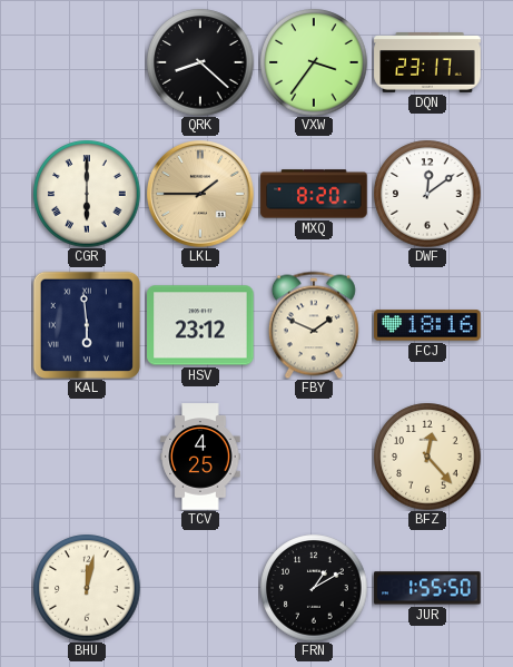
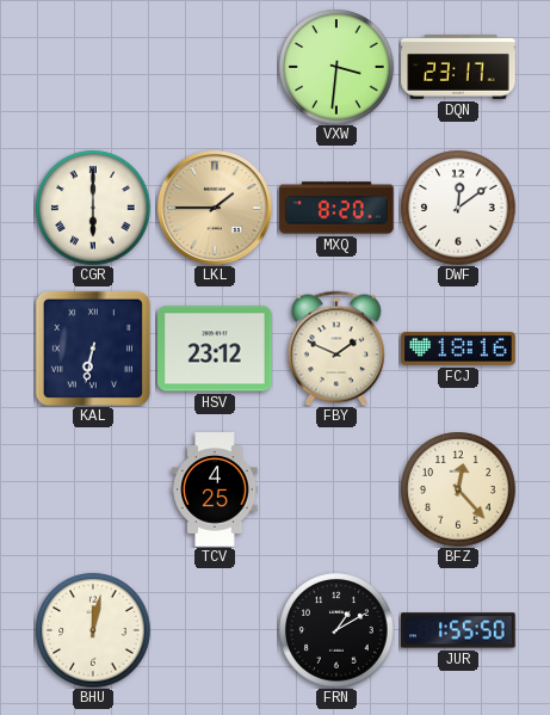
QRK: 8:22 -> none (200, 62)
VXW: 3:36 -> 3:31 (336, 67)
KAL: 5:59 -> 6:32 (93, 349)
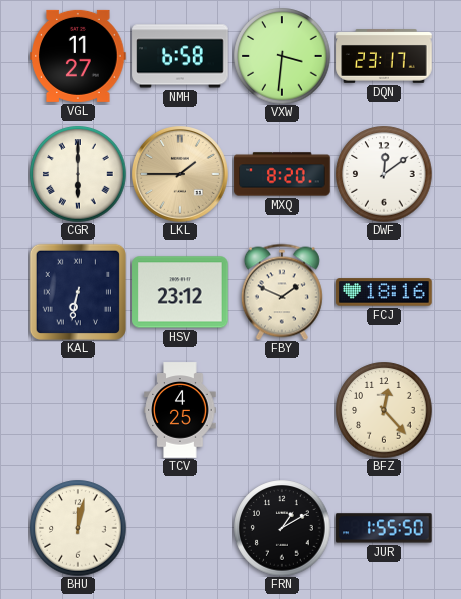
VGL: none -> 11:27 (78, 56)
NMH: none -> 6:58 (180, 56)
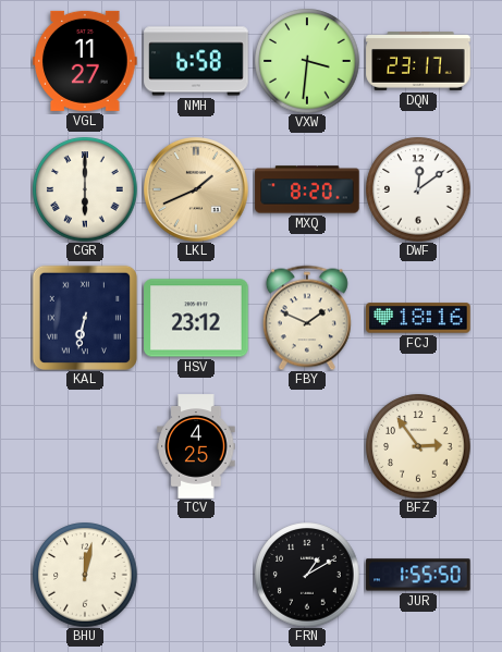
LKL: 1:45 -> 1:41 (197, 190)
BFZ: 12:23 -> 2:54 (418, 446)
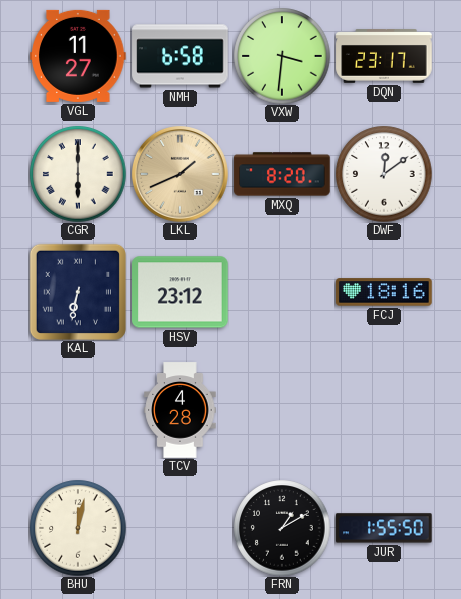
FBY: 1:49 -> none (307, 318)
TCV: 4:25 -> 4:28 (180, 410)
BFZ: 2:54 -> none (418, 446)
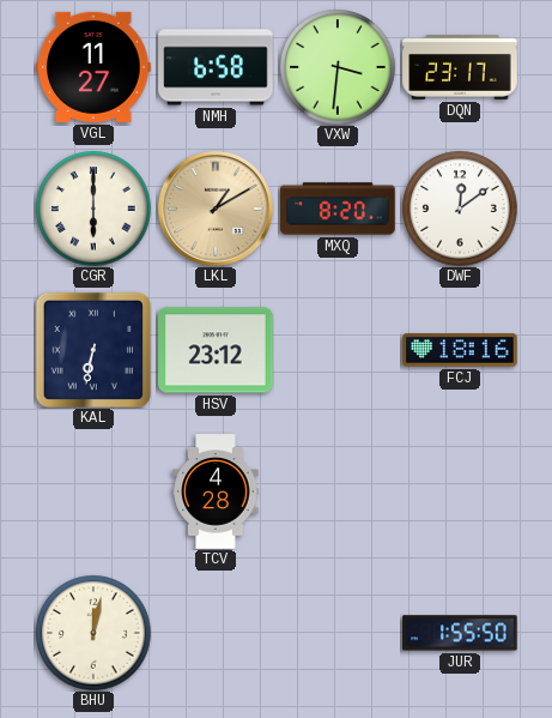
LKL: 1:41 -> 1:10 (217, 210)
FRN: 1:10 -> none (282, 528)
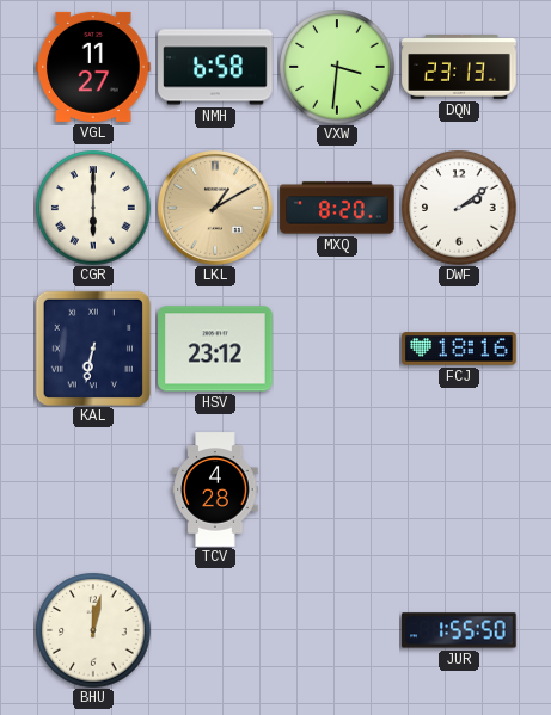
DQN: 23:17 -> 23:13 (459, 67)
DWF: 12:09 -> 2:09 (459, 208)
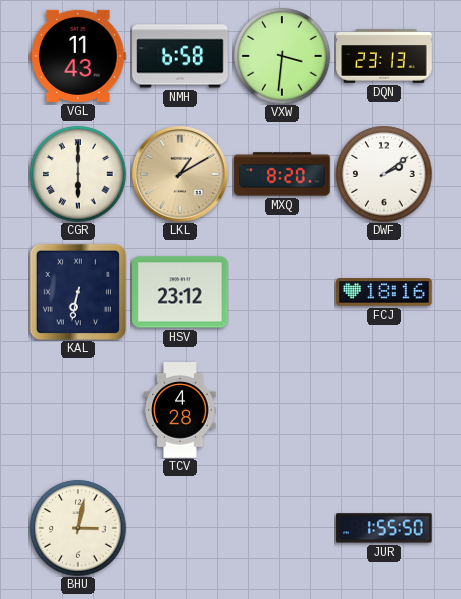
VGL: 11:27 -> 11:43 (78, 56)
BHU: 12:02 -> 3:02 (78, 528)
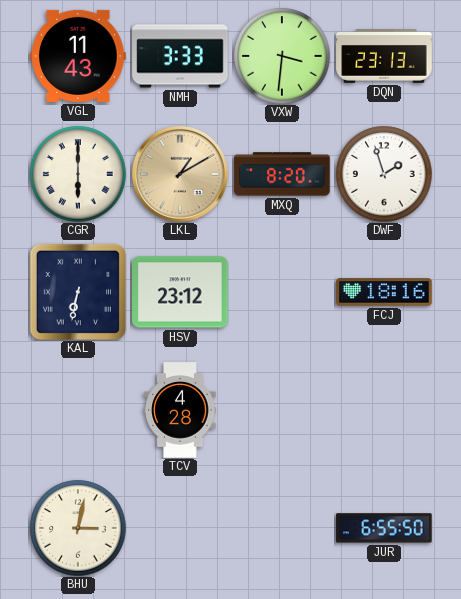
NMH: 6:58 -> 3:33 (180, 56)
DWF: 2:09 -> 1:57 (384, 174)
JUR: 1:55 -> 6:55 (384, 528)
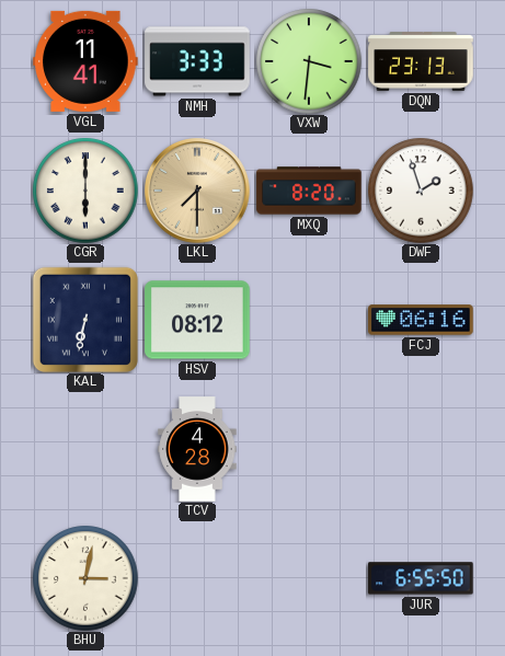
VGL: 11:43 -> 11:41 (85, 61)
LKL: 1:10 -> 7:30 (198, 192)
HSV: 23:12 -> 08:12 (197, 320)
FCJ: 18:16 -> 06:16 (421, 320)
